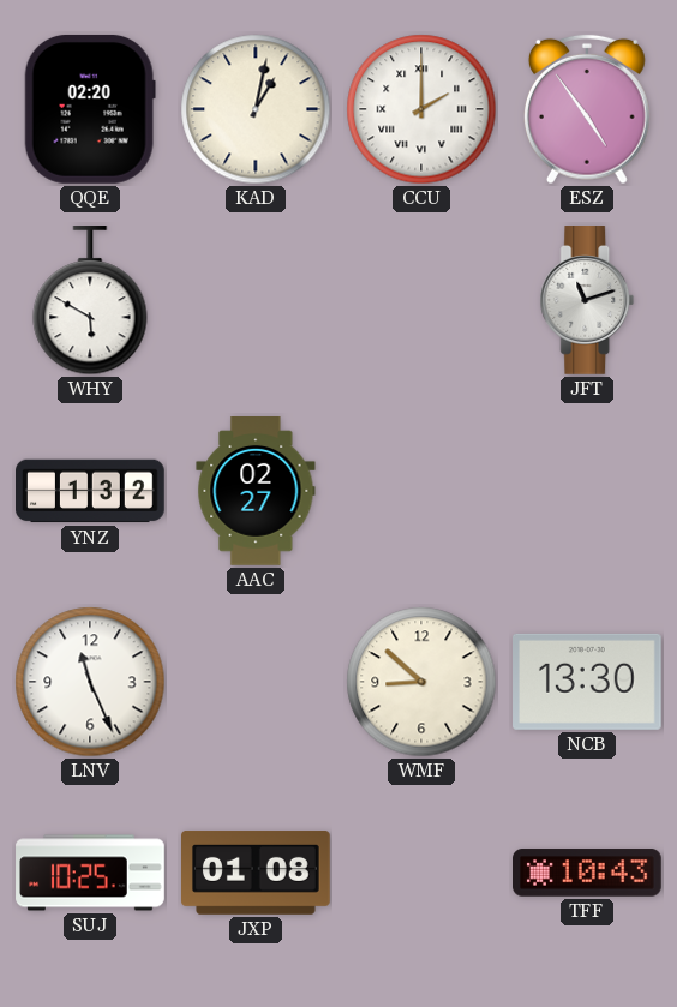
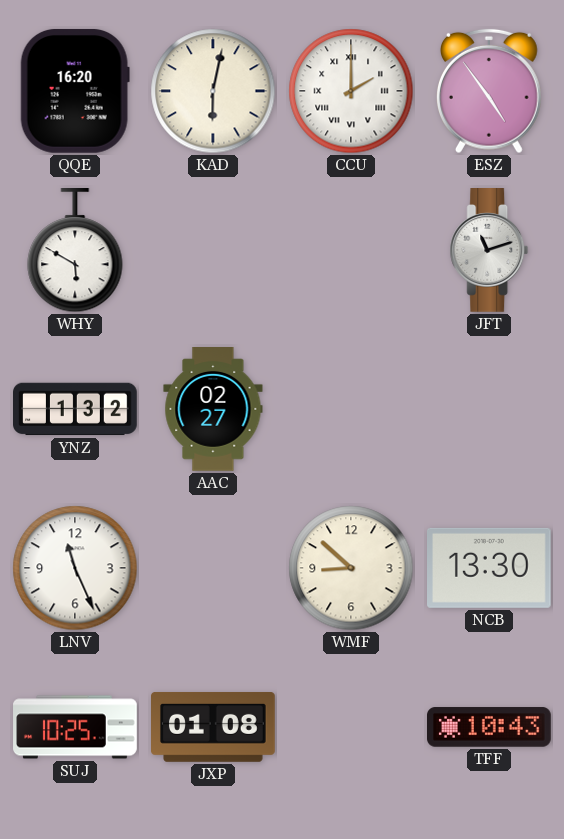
QQE: 02:20 -> 16:20 (75, 91)
KAD: 1:02 -> 6:02 (213, 91)
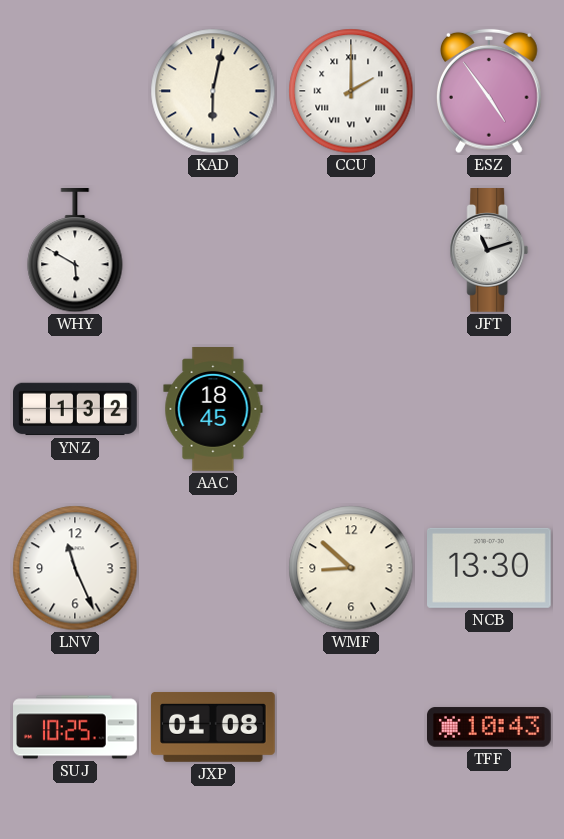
QQE: 16:20 -> none (75, 91)
AAC: 02:27 -> 18:45 (213, 410)
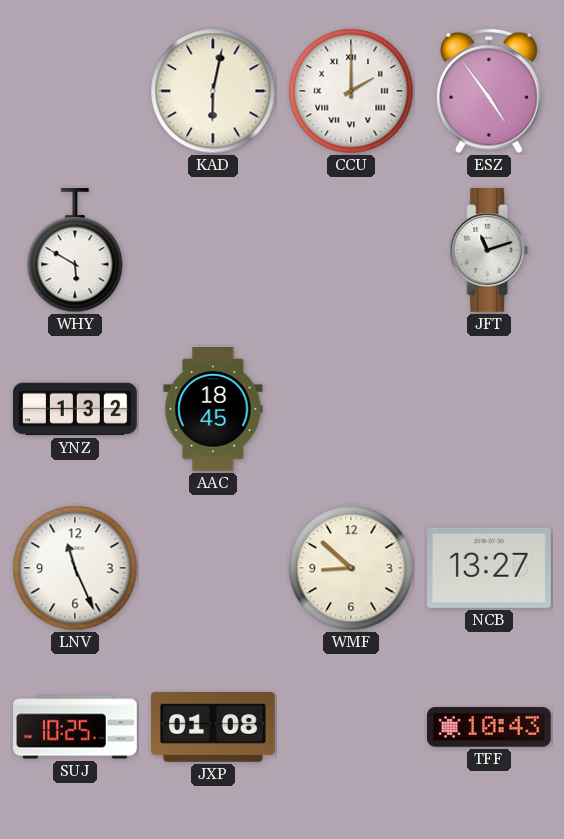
NCB: 13:30 -> 13:27 (490, 568)
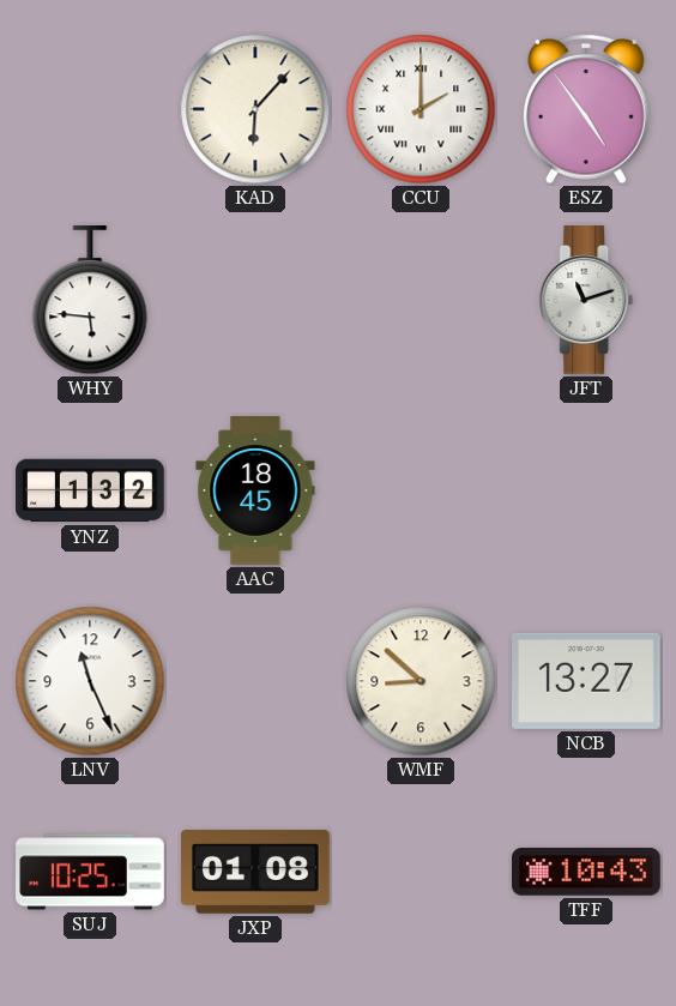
KAD: 6:02 -> 6:07 (255, 109)
WHY: 5:50 -> 5:46 (90, 301)
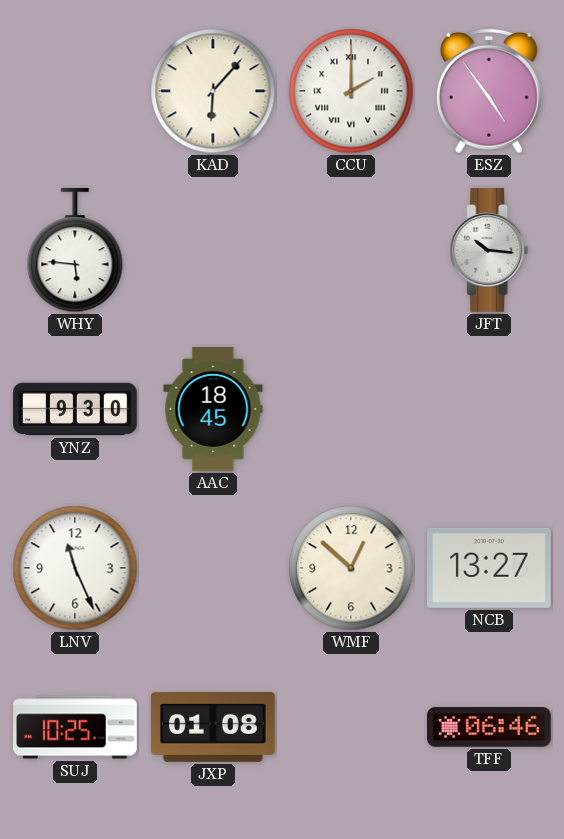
JFT: 11:12 -> 10:16 (489, 251)
YNZ: 1:32 -> 9:30 (76, 409)
WMF: 8:52 -> 12:52 (351, 568)
TFF: 10:43 -> 06:46 (490, 727)
